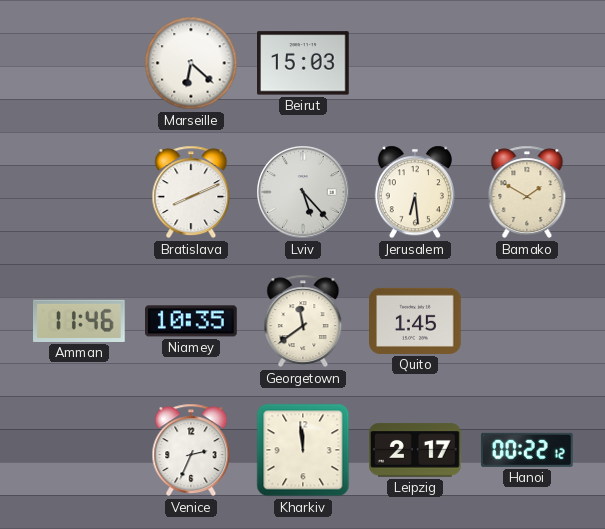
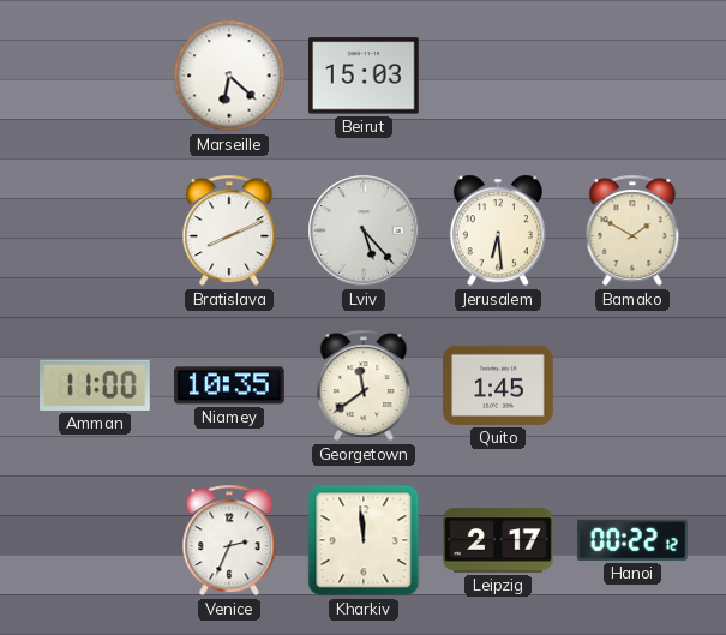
Amman: 11:46 -> 11:00 (96, 385)
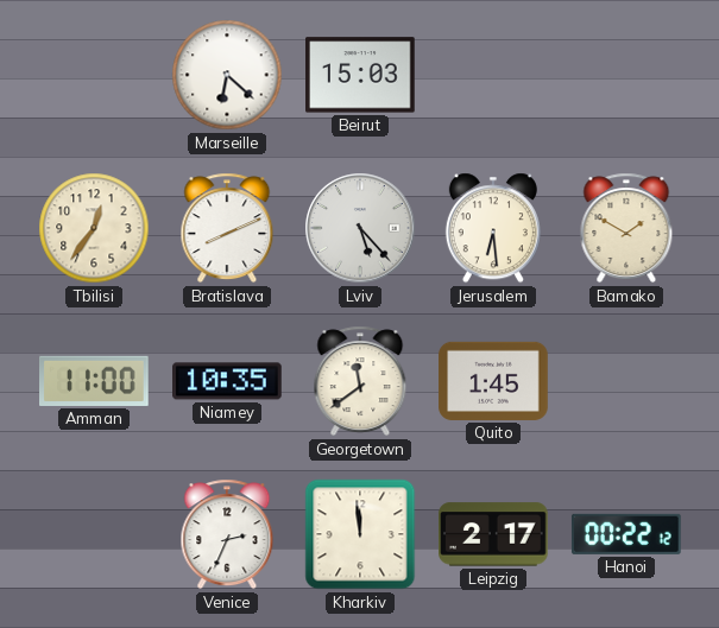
Tbilisi: none -> 12:36 (94, 228)
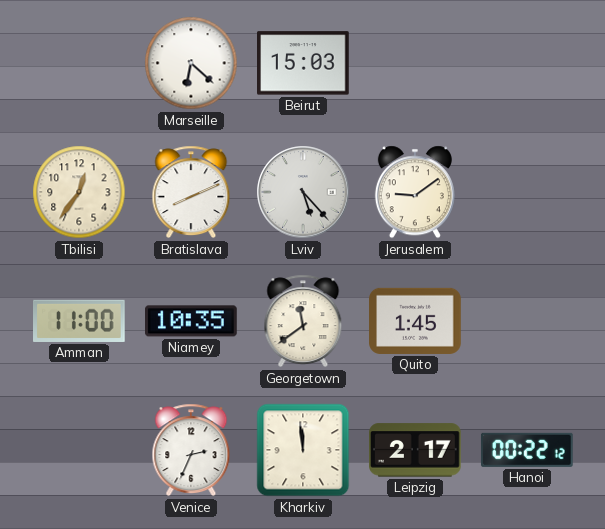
Jerusalem: 6:29 -> 9:09 (415, 192)
Bamako: 1:50 -> none (626, 228)
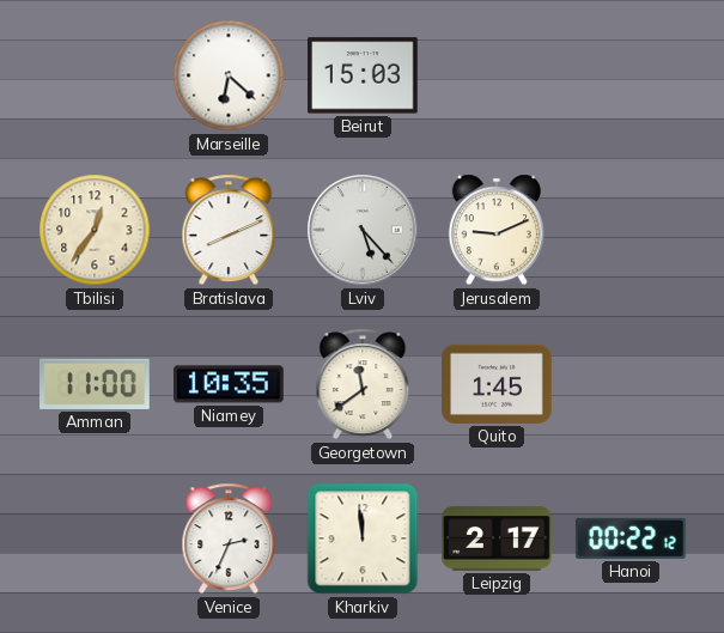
Jerusalem: 9:09 -> 9:11 (497, 230)
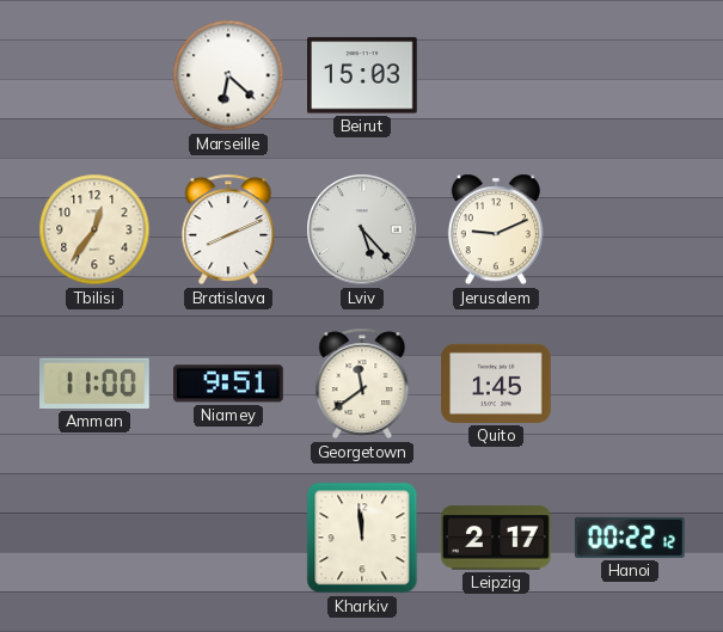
Niamey: 10:35 -> 9:51 (229, 384)
Venice: 2:34 -> none (229, 538)
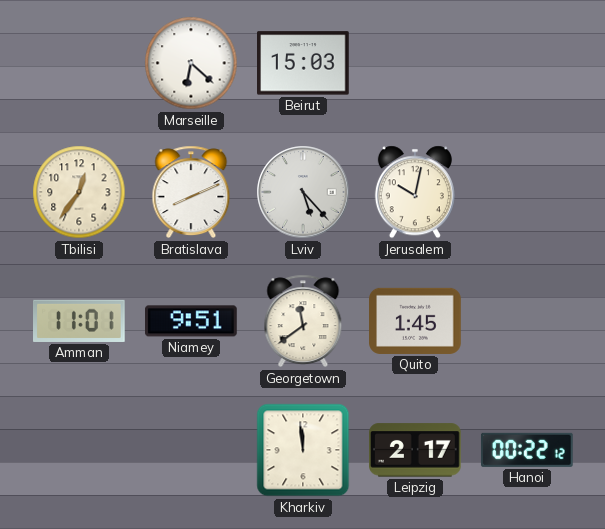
Jerusalem: 9:11 -> 10:02 (415, 192)
Amman: 11:00 -> 11:01 (80, 321)
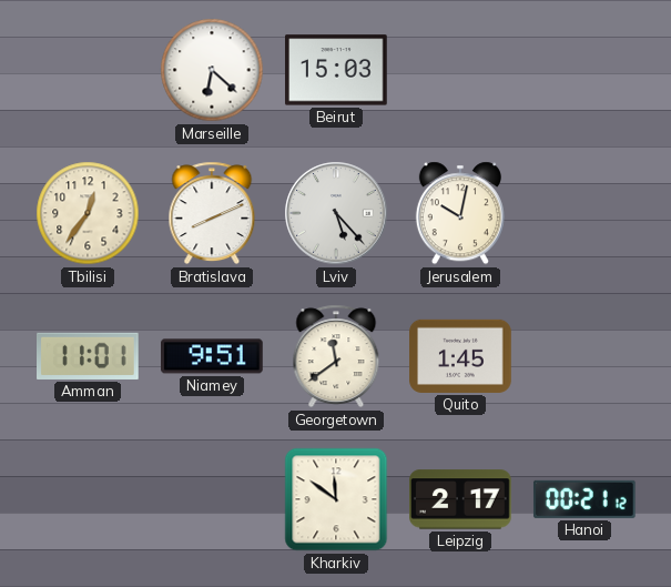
Kharkiv: 11:59 -> 11:51 (336, 499)
Hanoi: 00:22 -> 00:21 (584, 499)
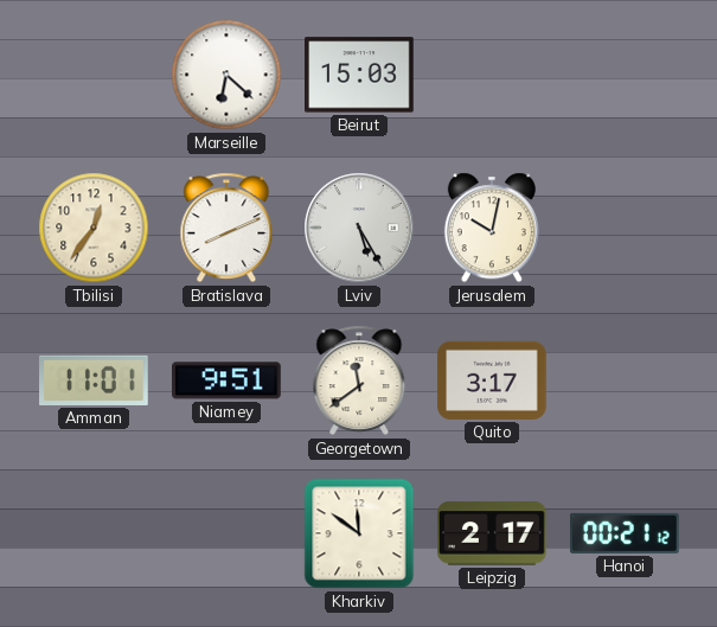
Lviv: 5:23 -> 5:25 (359, 228)
Quito: 1:45 -> 3:17 (492, 380)
